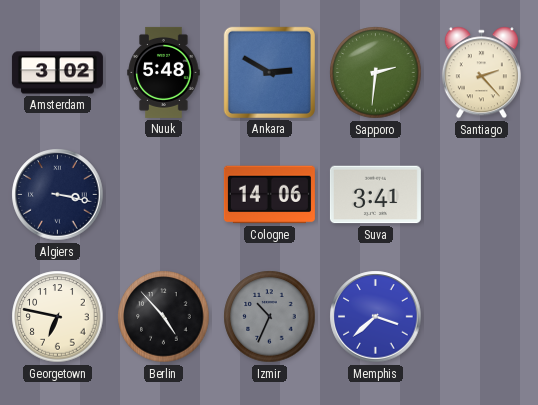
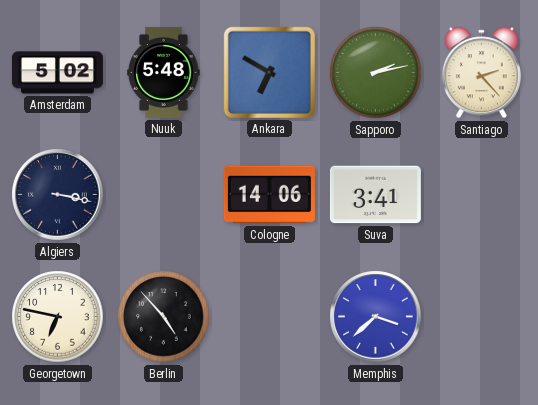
Amsterdam: 3:02 -> 5:02 (57, 73)
Ankara: 2:50 -> 6:50 (269, 72)
Sapporo: 2:31 -> 2:13 (376, 73)
Izmir: 10:34 -> none (270, 317)
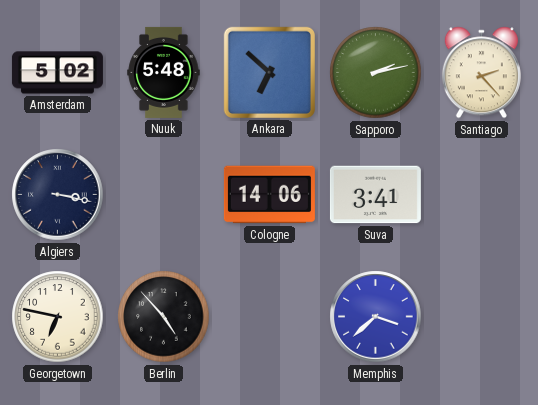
Ankara: 6:50 -> 6:52 (269, 72)
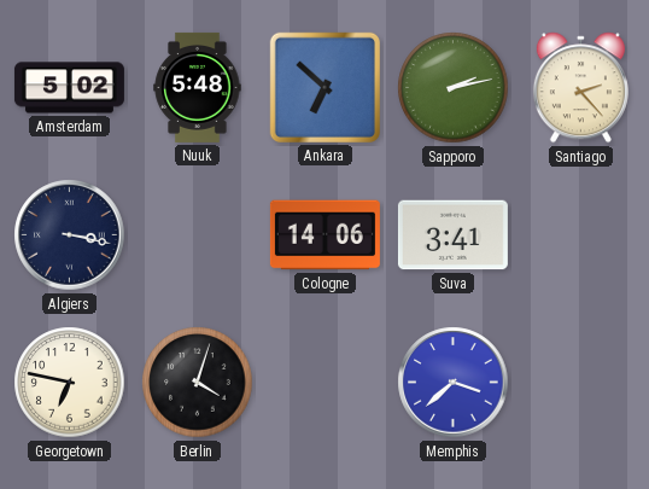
Berlin: 4:53 -> 4:03 (198, 383)
